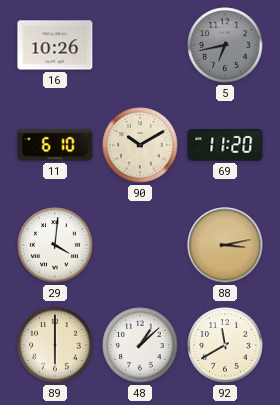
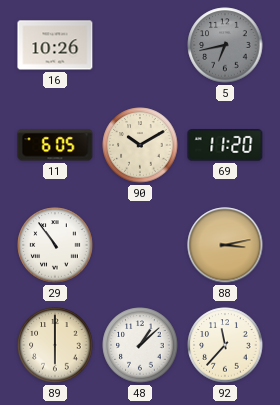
11: 6:10 -> 6:05 (55, 145)
29: 4:01 -> 10:54 (55, 245)
92: 11:40 -> 11:37 (225, 345)
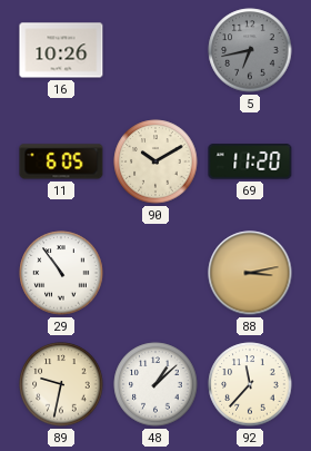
89: 6:00 -> 9:32 (61, 384)
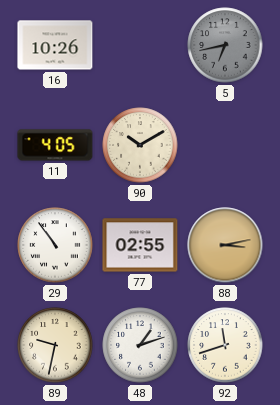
11: 6:05 -> 4:05 (55, 145)
69: 11:20 -> none (250, 161)
77: none -> 02:55 (140, 245)
48: 1:08 -> 1:12 (140, 345)
92: 11:37 -> 11:42 (225, 345)
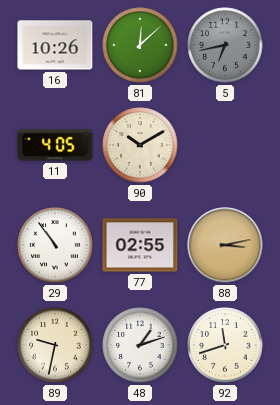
81: none -> 12:08 (140, 45)
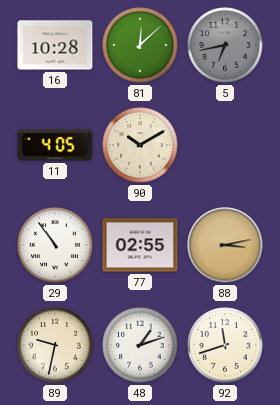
16: 10:26 -> 10:28 (55, 45)
